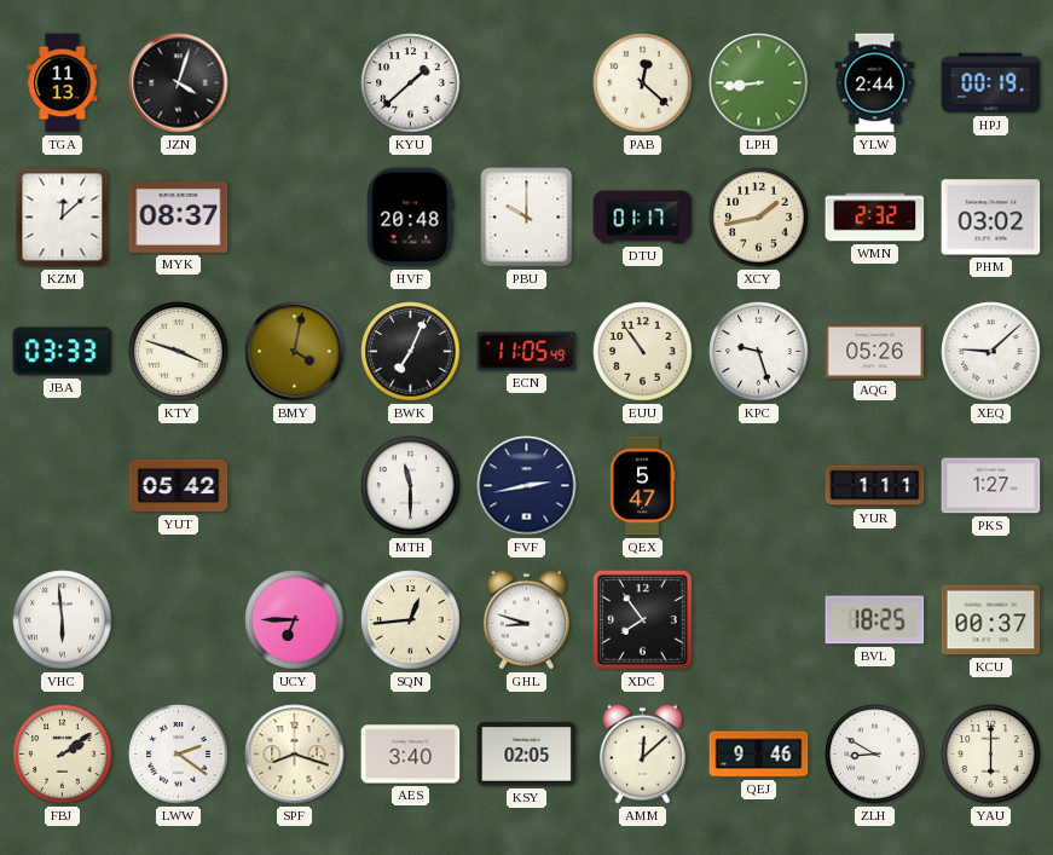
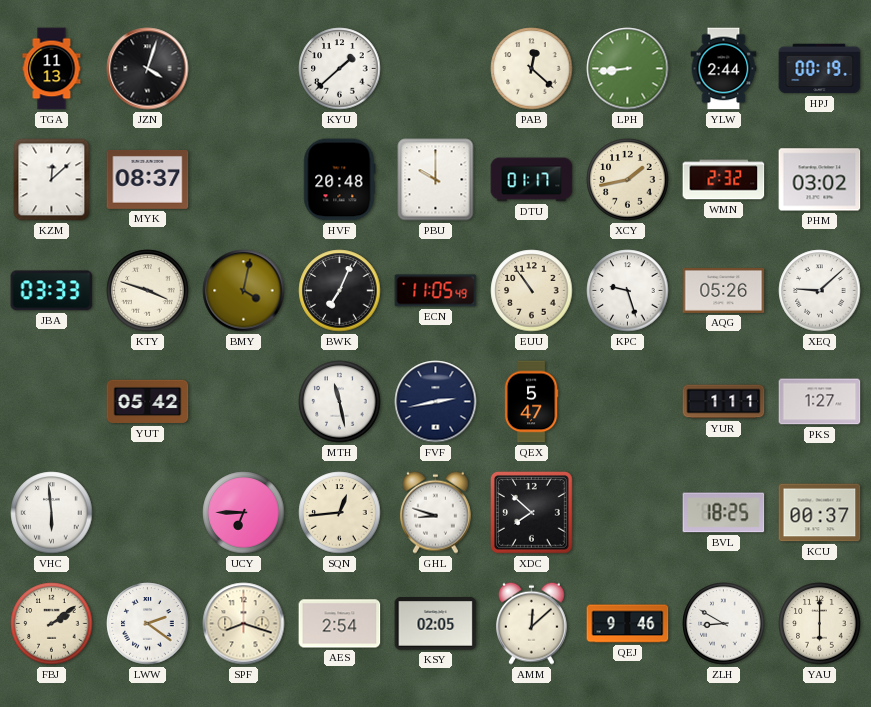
MTH: 11:30 -> 11:28 (340, 402)
XDC: 7:54 -> 7:52 (532, 513)
AES: 3:40 -> 2:54 (340, 624)
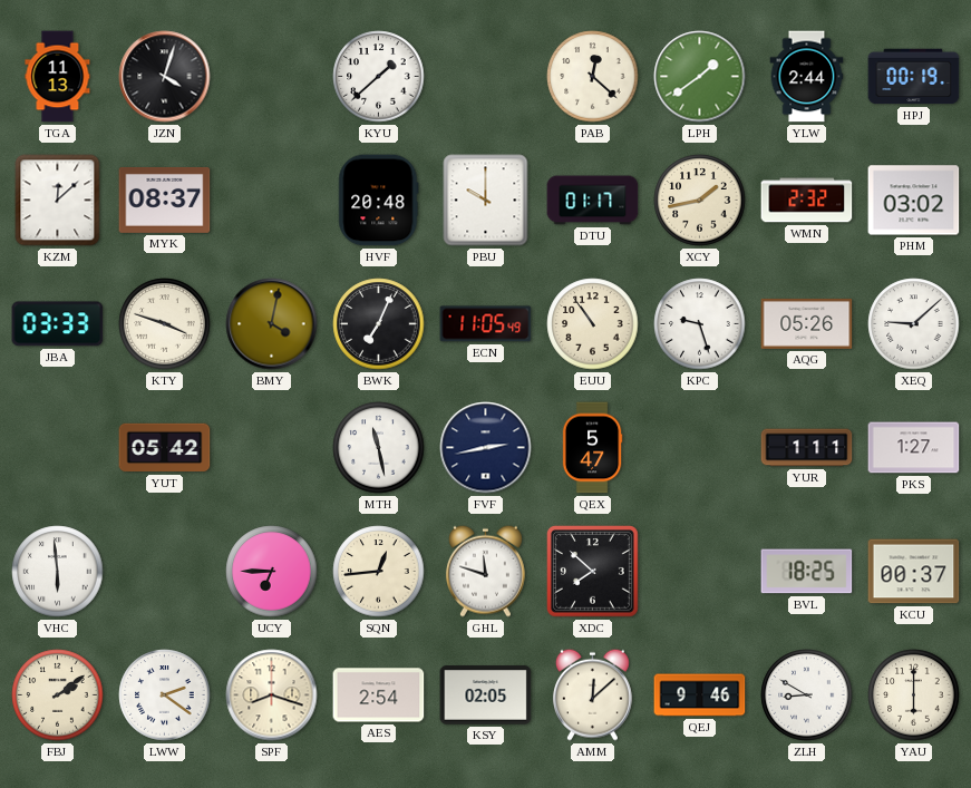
LPH: 8:44 -> 1:39 (700, 77)
GHL: 8:48 -> 11:48 (485, 571)
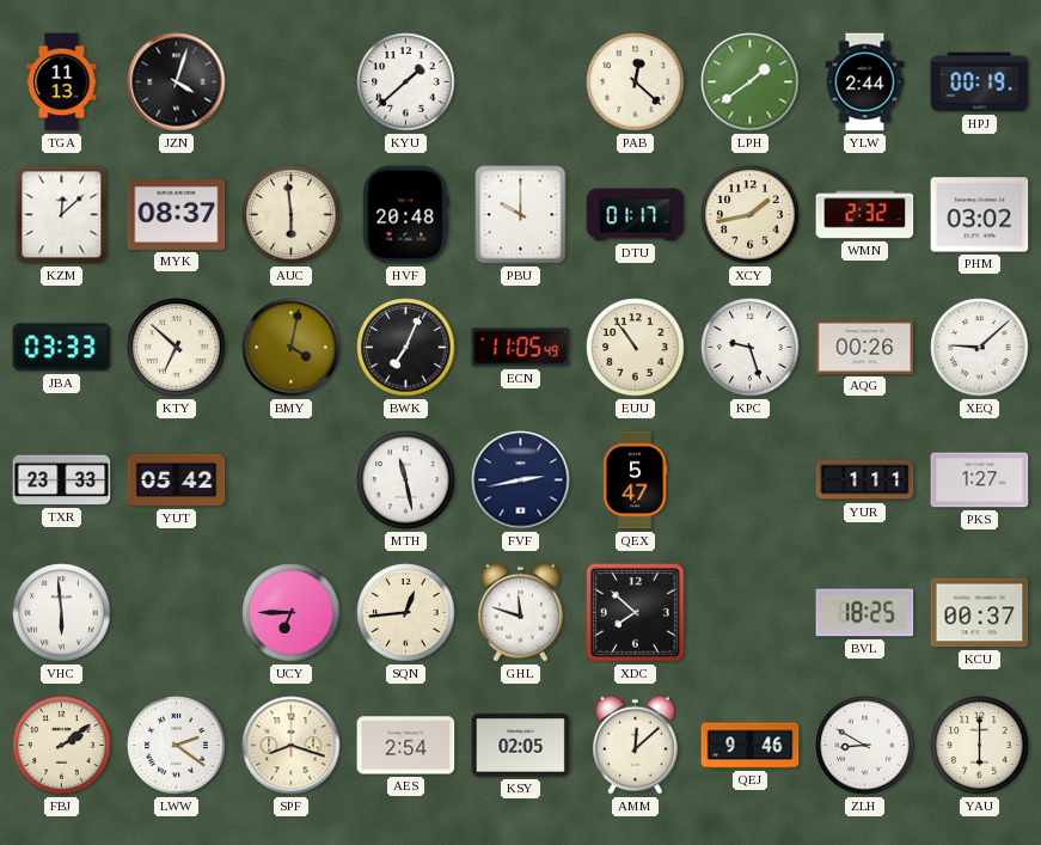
AUC: none -> 5:59 (292, 215)
KTY: 3:48 -> 6:52 (177, 348)
AQG: 05:26 -> 00:26 (865, 347)
TXR: none -> 23:33 (62, 480)
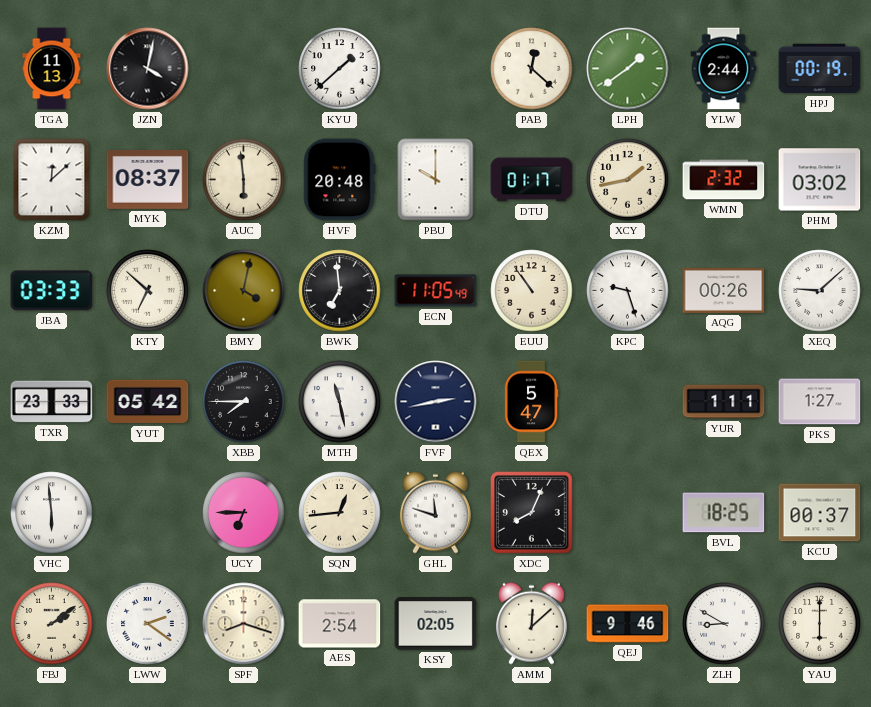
JZN: 4:03 -> 4:02 (148, 69)
BWK: 7:04 -> 6:59 (340, 291)
XBB: none -> 7:45 (244, 402)
XDC: 7:52 -> 8:04 (532, 513)
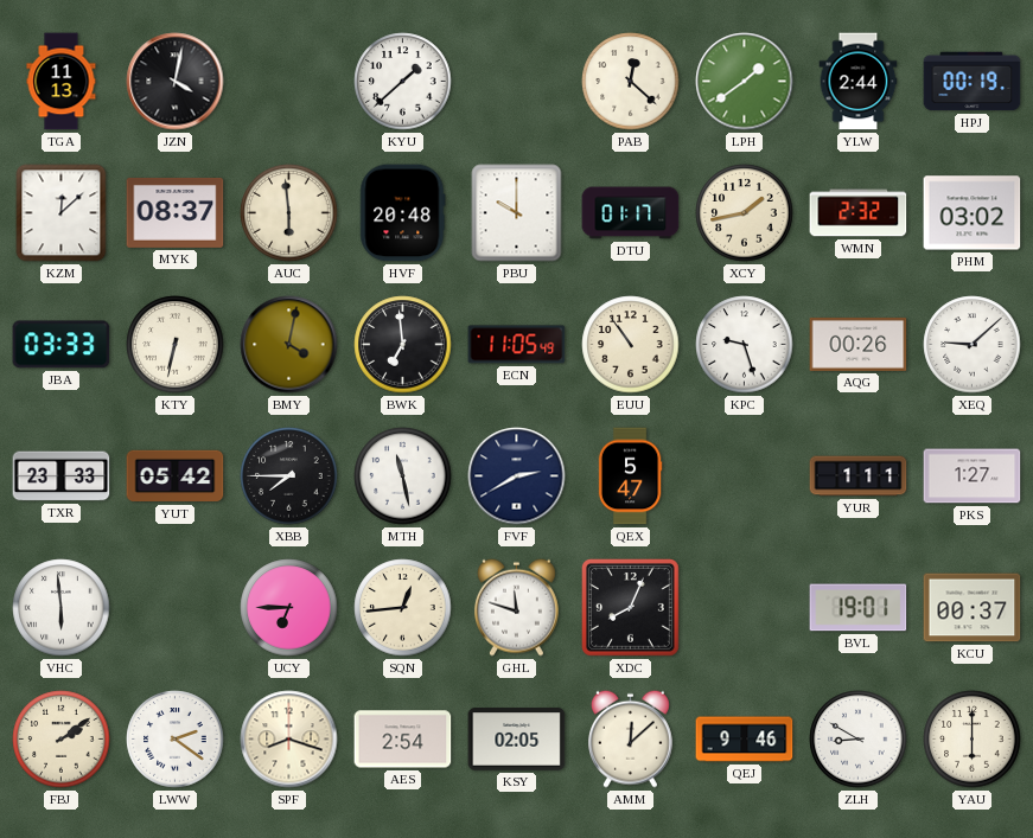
KTY: 6:52 -> 6:32 (176, 345)
FVF: 2:43 -> 2:40 (517, 476)
BVL: 18:25 -> 19:01 (859, 608)
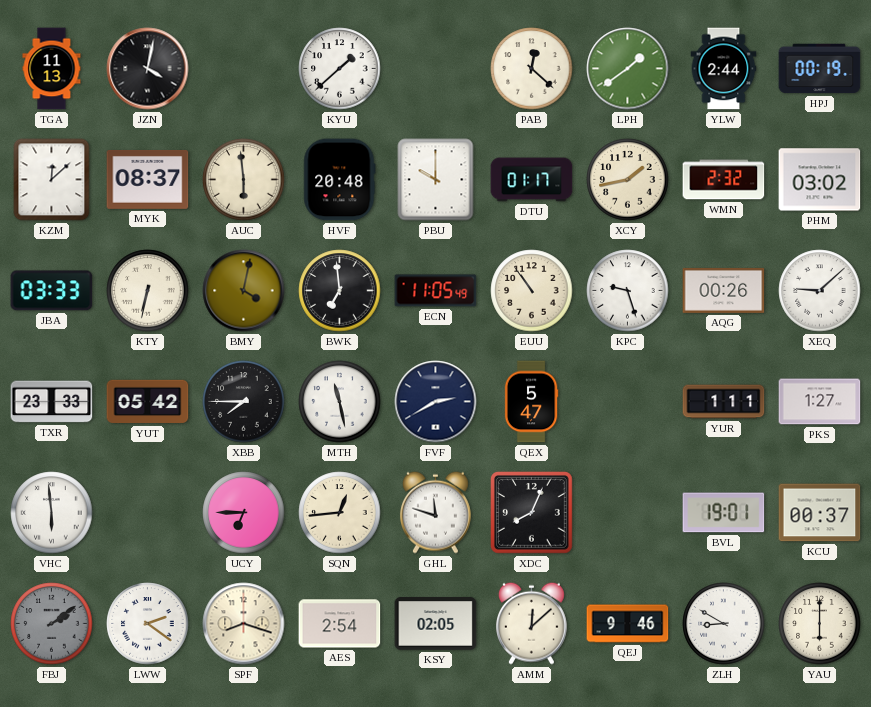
FBJ dial: cream -> grey (52, 624)
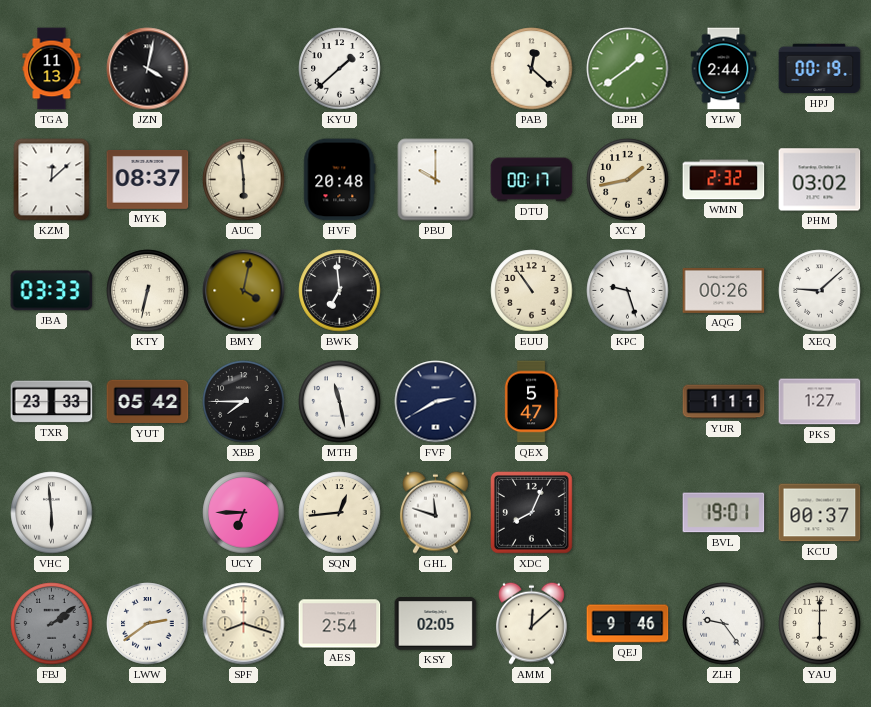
DTU: 01:17 -> 00:17 (532, 180)
ECN: 11:05 -> none (436, 291)
LWW: 2:21 -> 2:39 (148, 624)
ZLH: 8:50 -> 9:24 (724, 624)
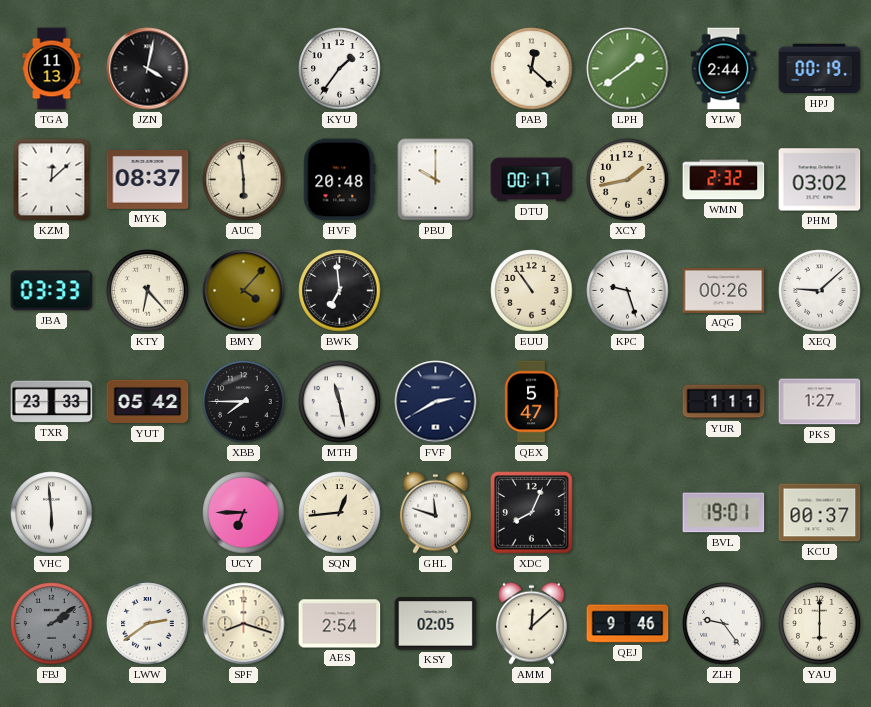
KYU: 1:38 -> 1:36 (340, 69)
KTY: 6:32 -> 6:23 (148, 291)
BMY: 4:02 -> 4:07 (244, 291)
